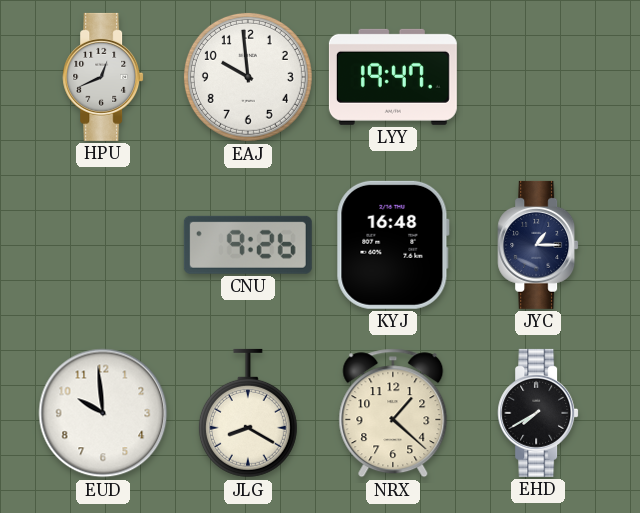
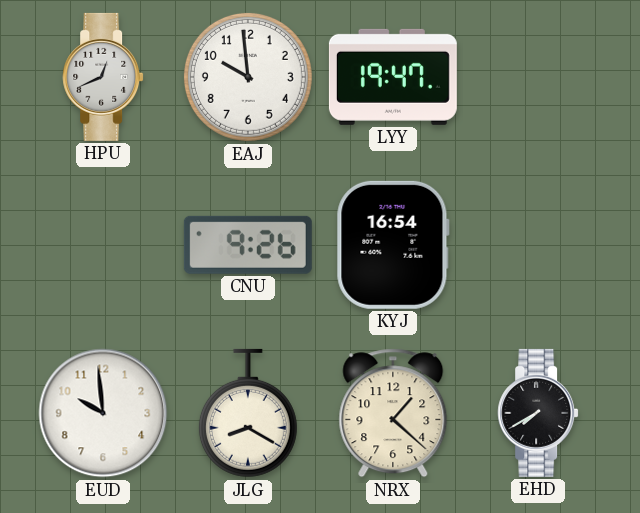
KYJ: 16:48 -> 16:54 (393, 245)
JYC: 1:15 -> none (538, 245)
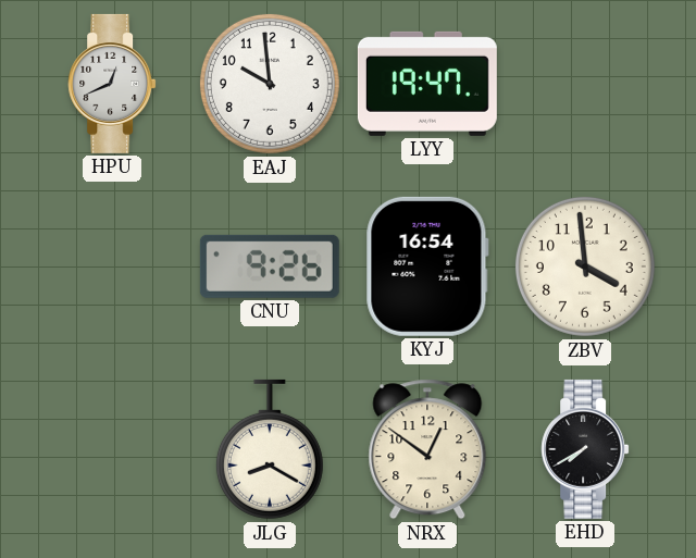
ZBV: none -> 3:59 (585, 266)
EUD: 9:59 -> none (103, 413)
NRX: 1:22 -> 12:51 (427, 449)
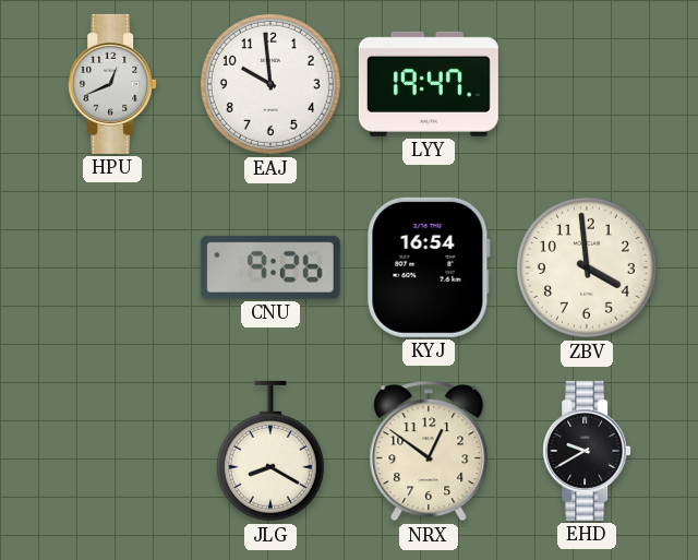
EHD: 7:40 -> 9:40 (587, 451)
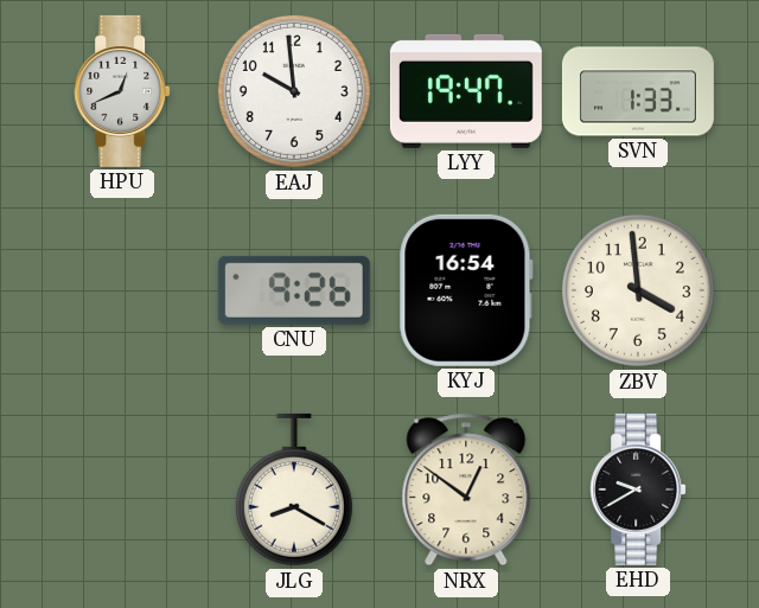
SVN: none -> 1:33 (638, 91)
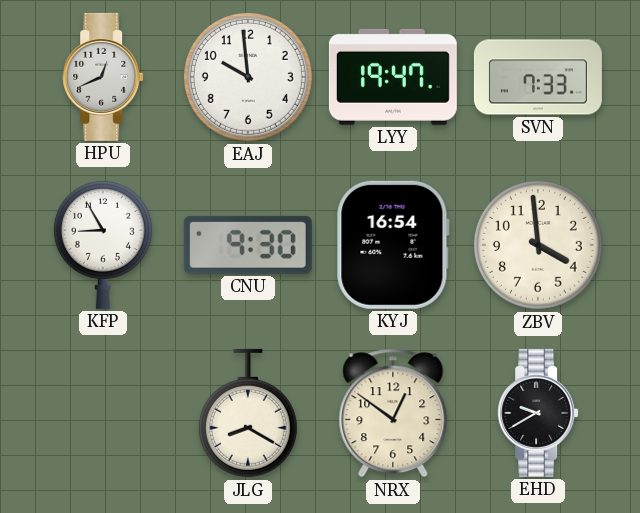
SVN: 1:33 -> 7:33 (538, 77)
KFP: none -> 8:55 (103, 244)
CNU: 9:26 -> 9:30 (248, 245)
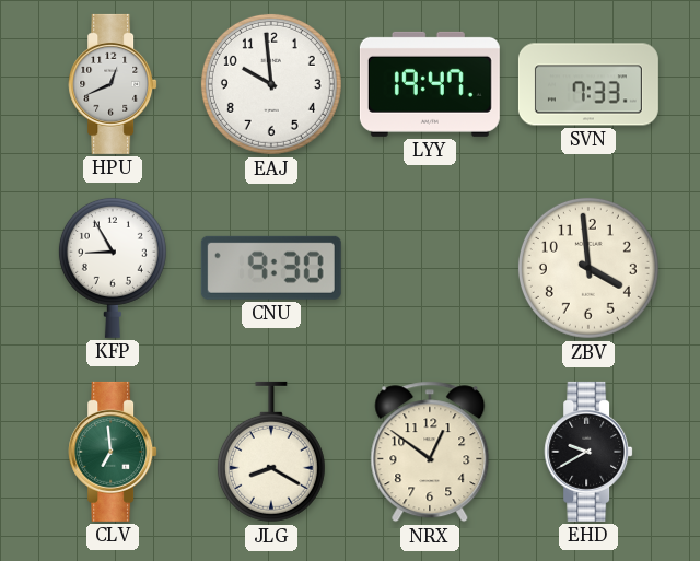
KYJ: 16:54 -> none (393, 245)
CLV: none -> 6:59 (113, 452)
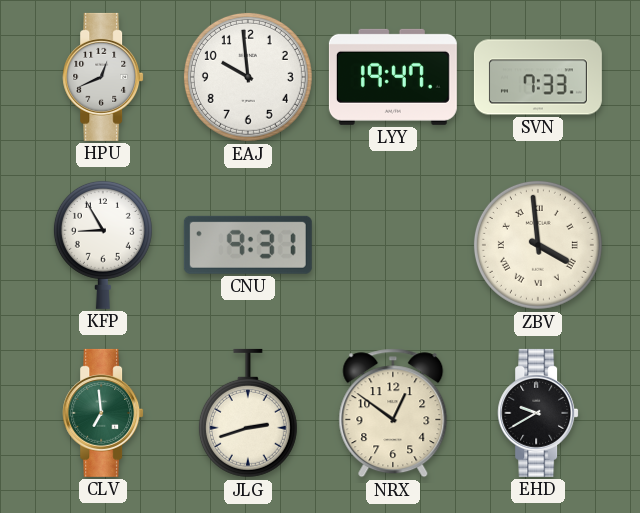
CNU: 9:30 -> 9:31 (248, 245)
ZBV numerals: Arabic -> Roman (538, 245)
JLG: 8:20 -> 2:42 (248, 413)
